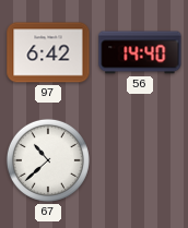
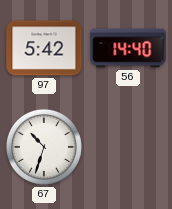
97: 6:42 -> 5:42 (44, 48)
67: 10:38 -> 10:33 (44, 147)
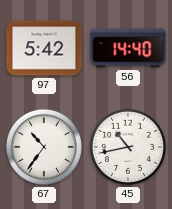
67: 10:33 -> 10:36 (44, 147)
45: none -> 10:43 (128, 147)
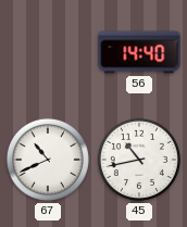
97: 5:42 -> none (44, 48)
67: 10:36 -> 10:41 (48, 160)
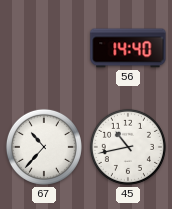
67: 10:41 -> 10:37 (44, 147)
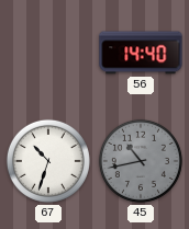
67: 10:37 -> 10:33 (48, 161)
45 dial: white -> grey (141, 161)
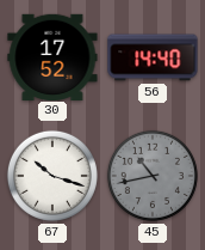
30: none -> 17:52 (52, 56)
67: 10:33 -> 10:18 (52, 176)
